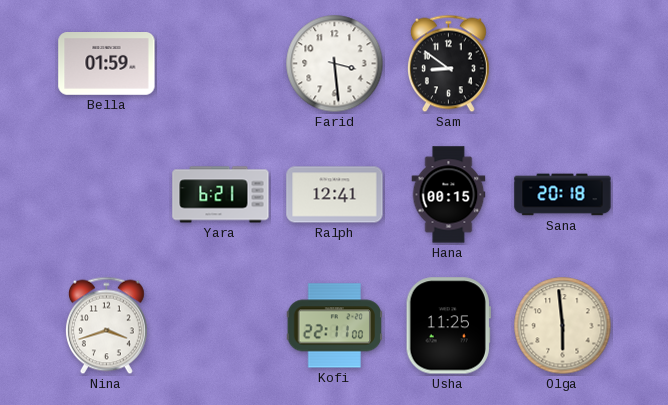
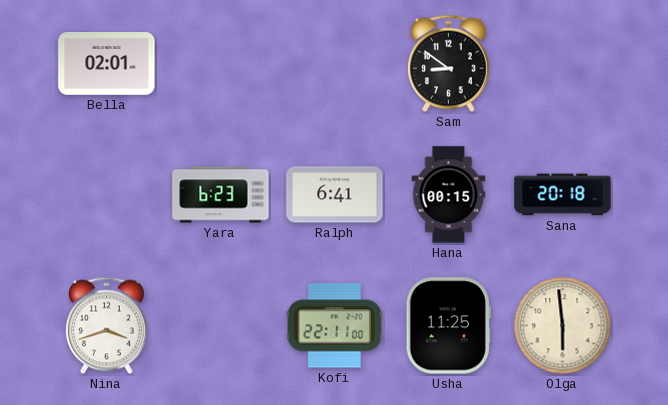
Bella: 01:59 -> 02:01 (107, 64)
Farid: 3:29 -> none (335, 64)
Yara: 6:21 -> 6:23 (221, 195)
Ralph: 12:41 -> 6:41 (335, 195)
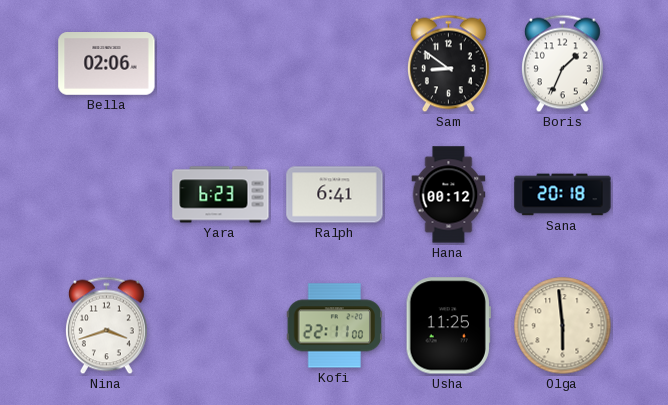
Bella: 02:01 -> 02:06 (107, 64)
Boris: none -> 1:34 (562, 64)
Hana: 00:15 -> 00:12 (449, 195)
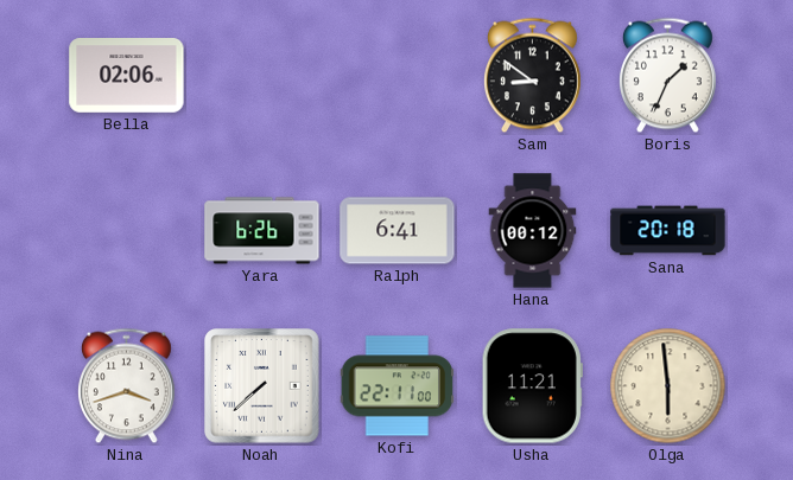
Yara: 6:23 -> 6:26 (262, 231)
Noah: none -> 7:38 (262, 386)
Usha: 11:25 -> 11:21 (532, 386)
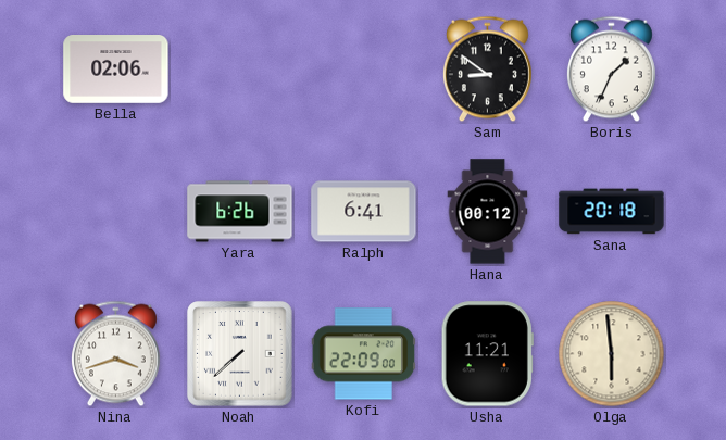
Kofi: 22:11 -> 22:09 (364, 354)
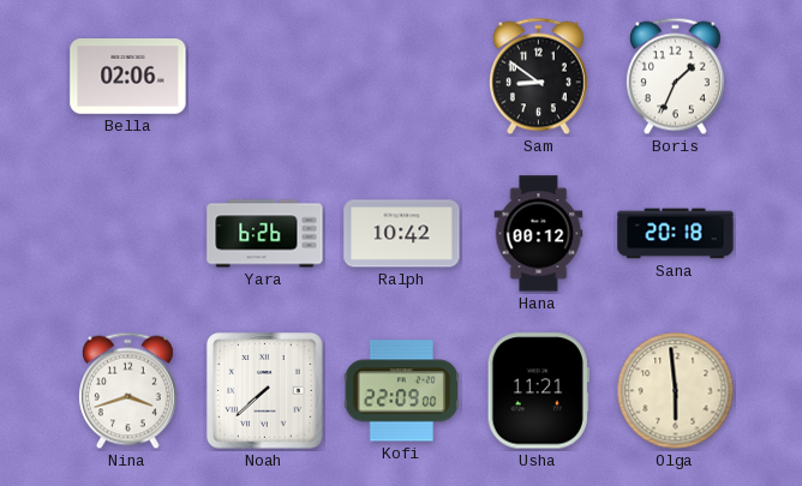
Ralph: 6:41 -> 10:42 (402, 234)
